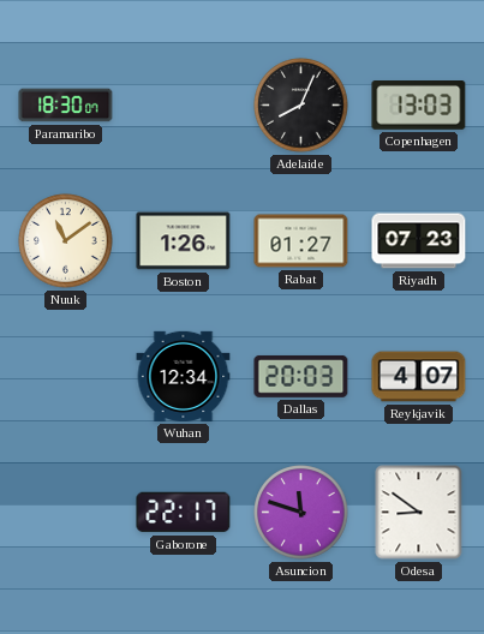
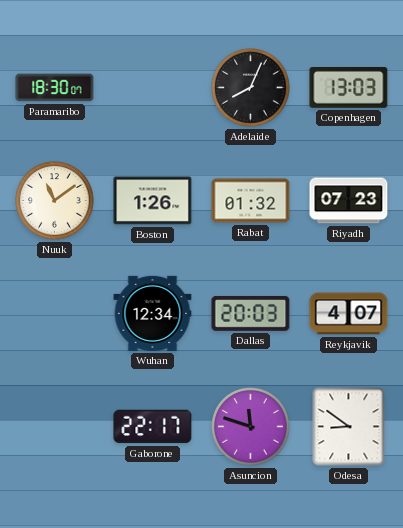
Rabat: 01:27 -> 01:32 (251, 201)
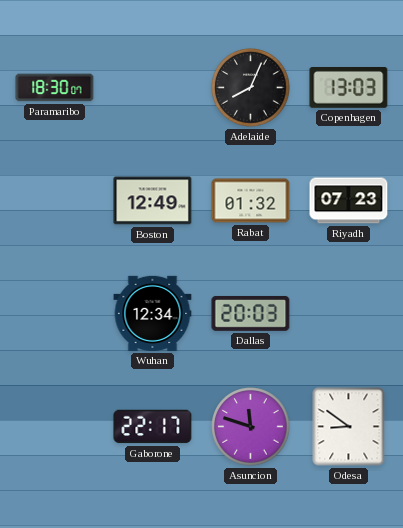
Nuuk: 11:09 -> none (55, 201)
Boston: 1:26 -> 12:49 (153, 201)
Reykjavik: 4:07 -> none (349, 314)
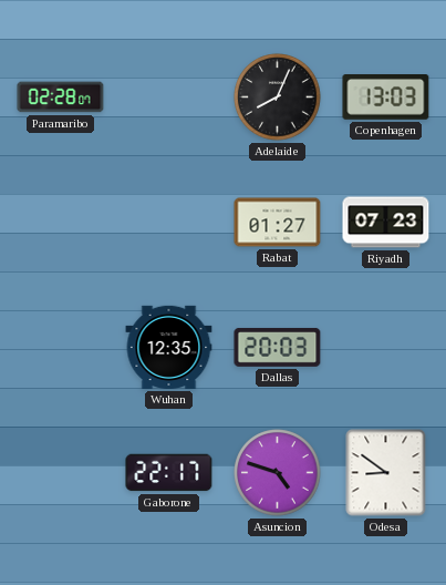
Paramaribo: 18:30 -> 02:28 (61, 97)
Boston: 12:49 -> none (153, 201)
Rabat: 01:32 -> 01:27 (278, 223)
Wuhan: 12:34 -> 12:35 (169, 347)
Asuncion: 11:48 -> 4:48 (278, 473)
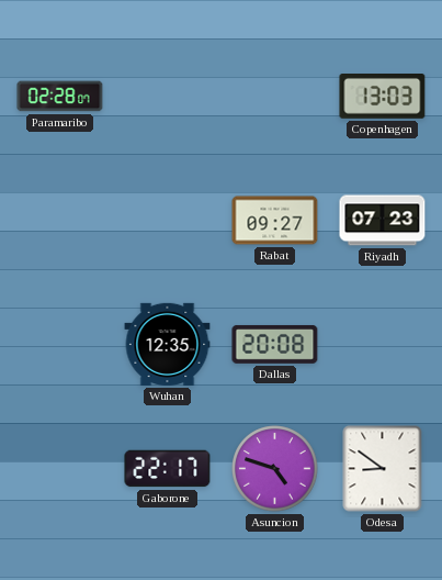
Adelaide: 8:04 -> none (278, 97)
Rabat: 01:27 -> 09:27 (275, 221)
Dallas: 20:03 -> 20:08 (275, 344)
